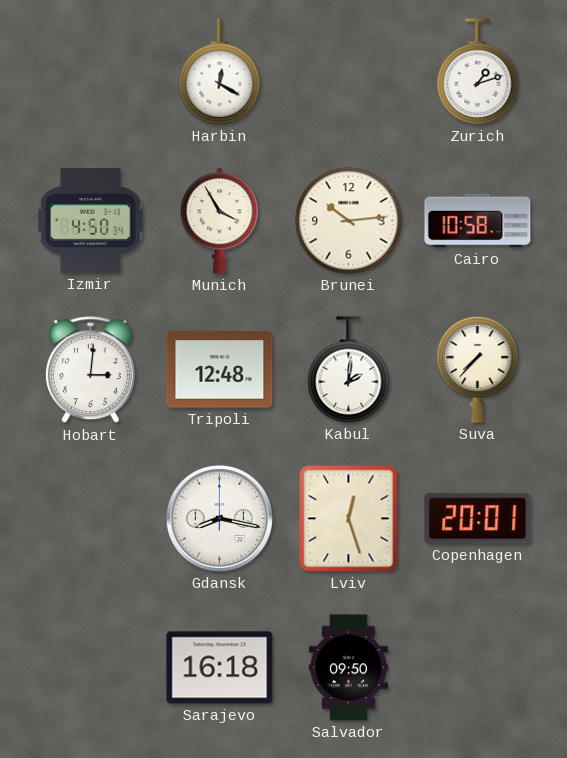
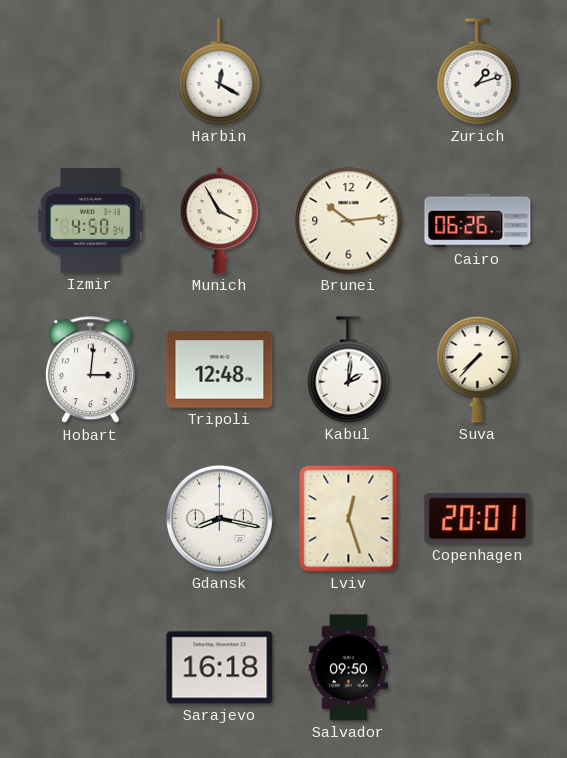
Cairo: 10:58 -> 06:26 (478, 221)
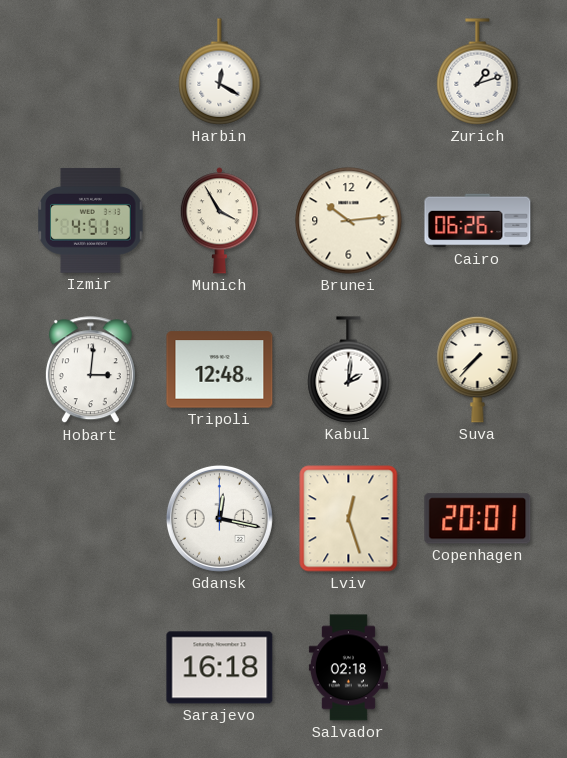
Izmir: 4:50 -> 4:51 (91, 220)
Gdansk: 8:17 -> 12:17 (219, 518)
Salvador: 09:50 -> 02:18 (348, 668)
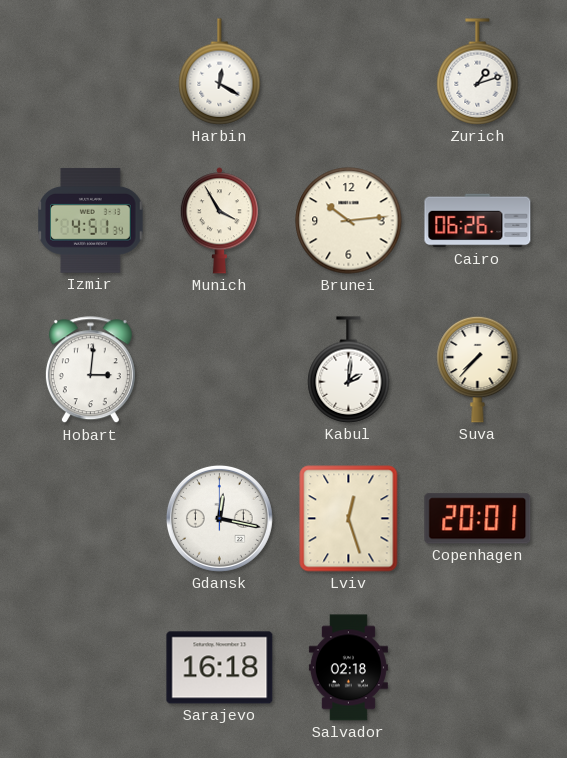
Tripoli: 12:48 -> none (220, 370)
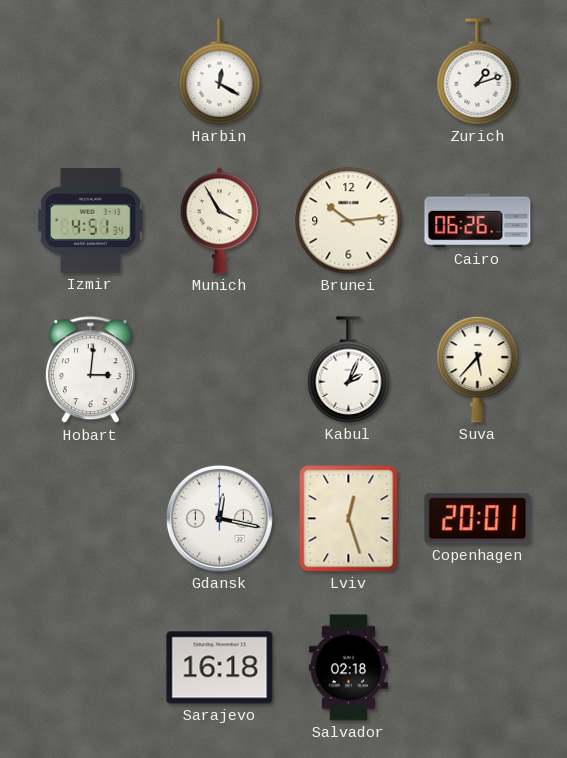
Kabul: 2:01 -> 2:04 (349, 370)
Suva: 7:37 -> 5:37 (478, 369)
